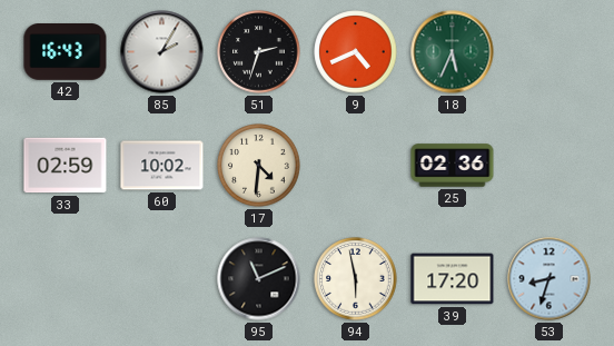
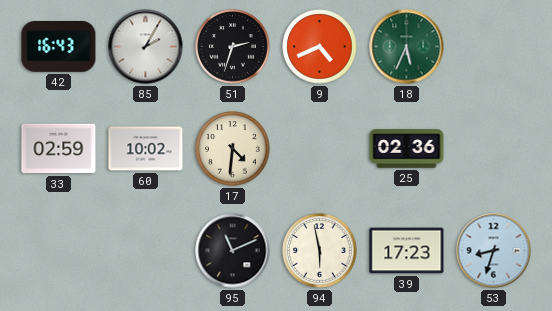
39: 17:20 -> 17:23 (407, 251)
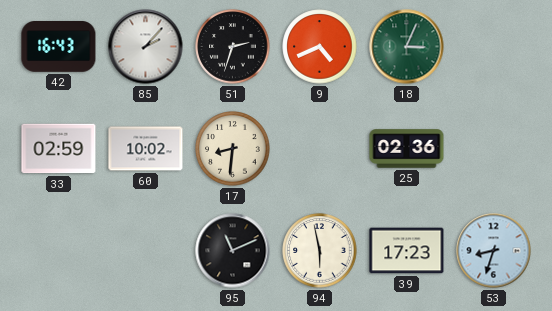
85: 2:05 -> 2:07 (146, 47)
18: 5:34 -> 3:04 (407, 47)
17: 4:31 -> 8:31 (233, 149)
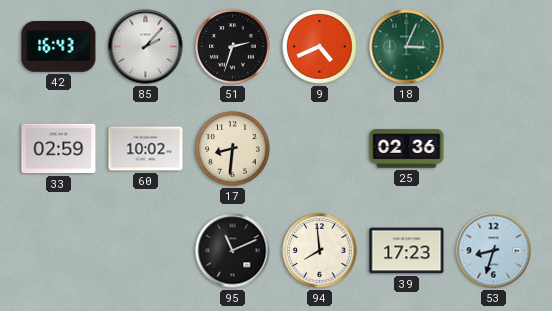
94: 5:58 -> 7:59 (320, 251)
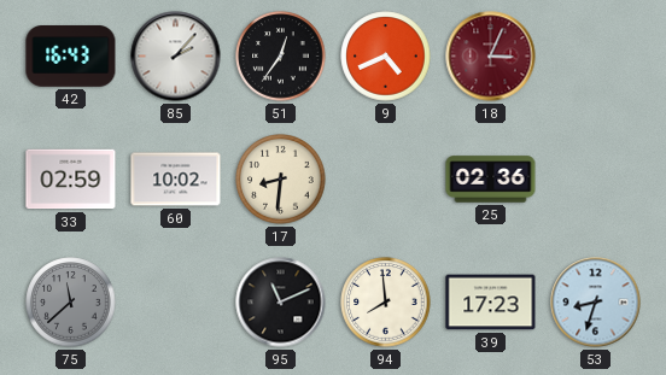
51: 2:33 -> 12:36 (281, 57)
18 dial: green -> burgundy (491, 57)
75: none -> 11:38 (71, 303)
